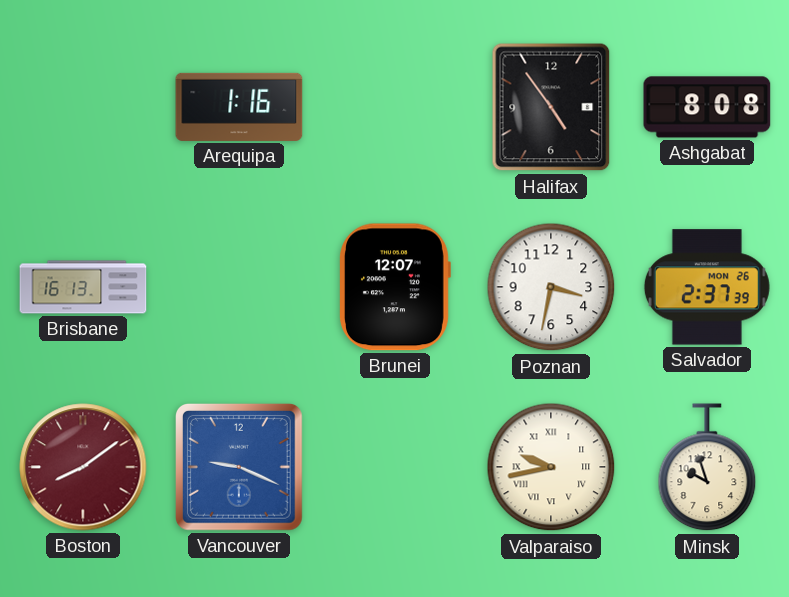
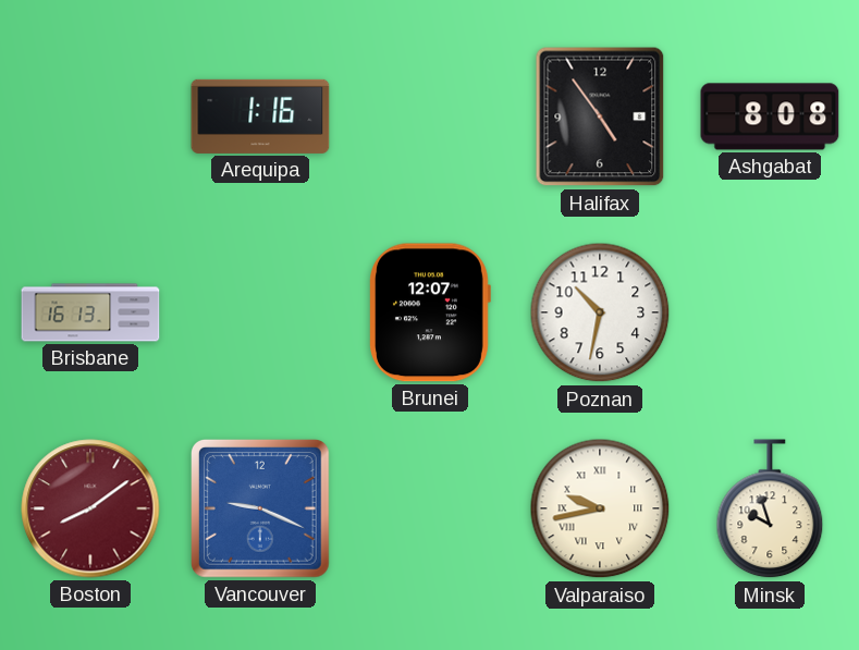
Poznan: 3:32 -> 10:32 (600, 312)
Salvador: 2:37 -> none (707, 287)
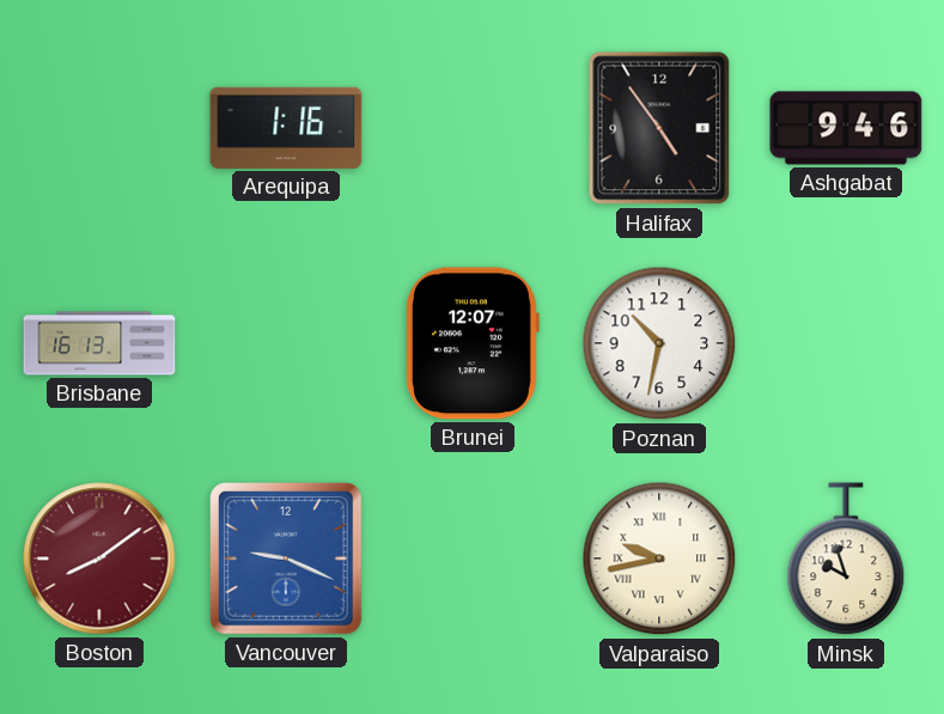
Ashgabat: 8:08 -> 9:46 (846, 128)
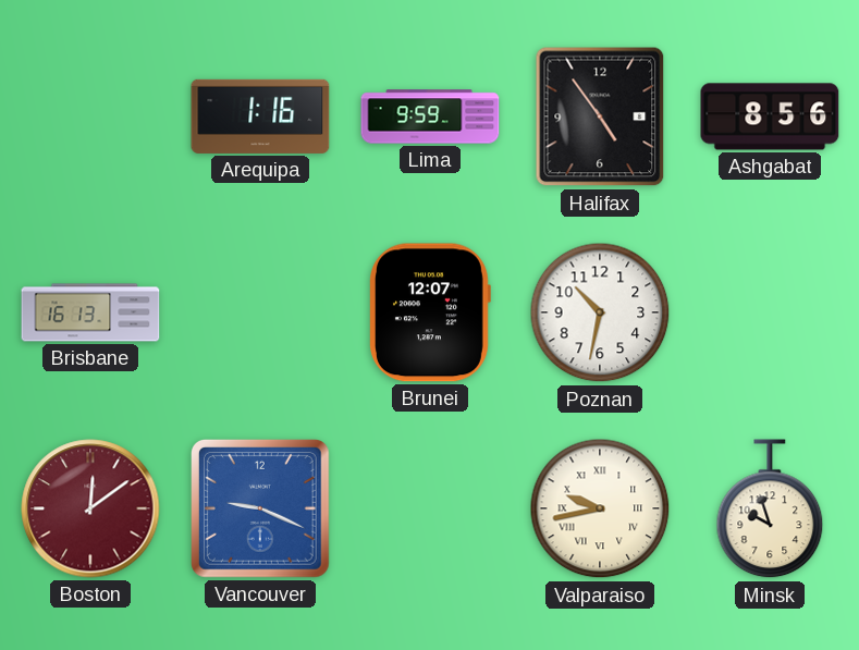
Lima: none -> 9:59 (430, 116)
Ashgabat: 9:46 -> 8:56 (770, 116)
Boston: 8:09 -> 12:09 (90, 508)
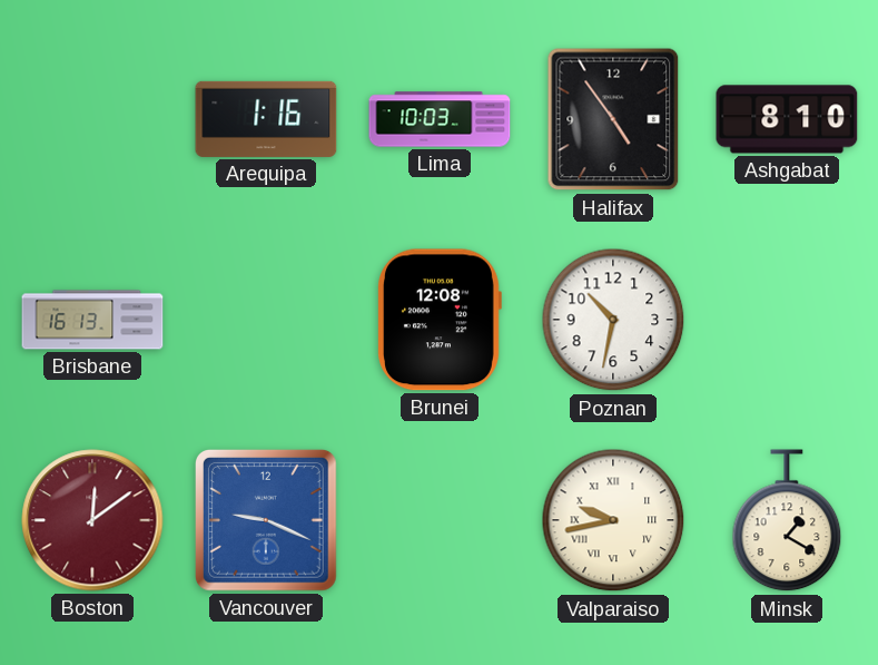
Lima: 9:59 -> 10:03 (440, 119)
Ashgabat: 8:56 -> 8:10 (787, 119)
Brunei: 12:07 -> 12:08 (440, 320)
Minsk: 9:57 -> 1:20 (787, 521)
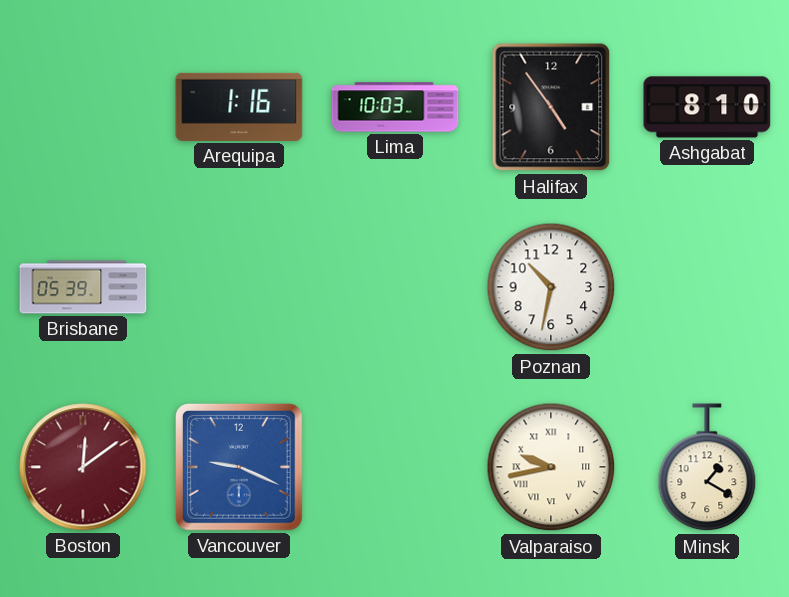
Brisbane: 16:13 -> 05:39 (83, 287)
Brunei: 12:08 -> none (440, 320)
